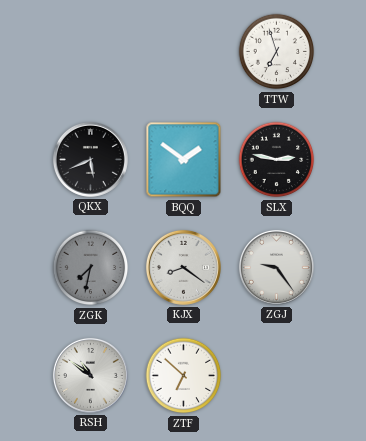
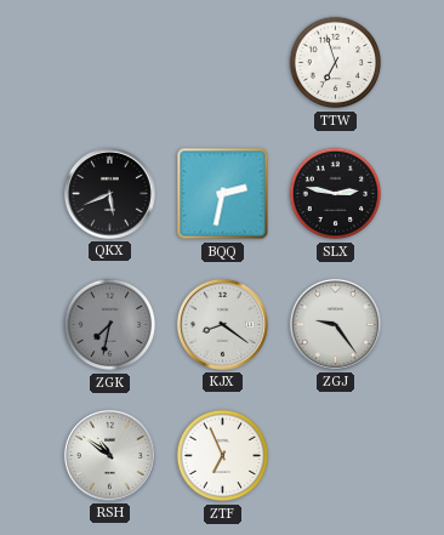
BQQ: 1:51 -> 2:32 (223, 194)
ZTF: 6:52 -> 6:56 (223, 456)
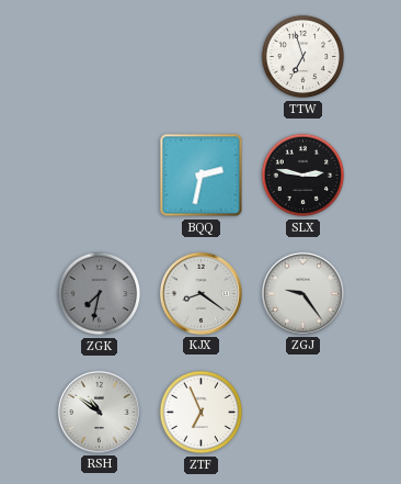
QKX: 5:41 -> none (109, 193)
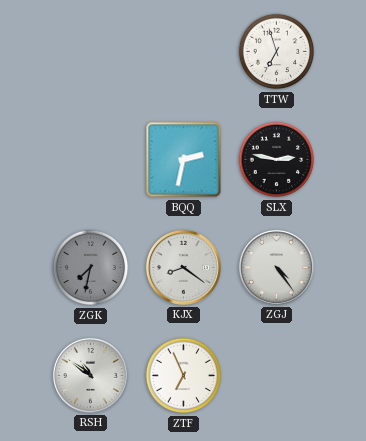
ZGJ: 9:24 -> 4:24 (276, 267)
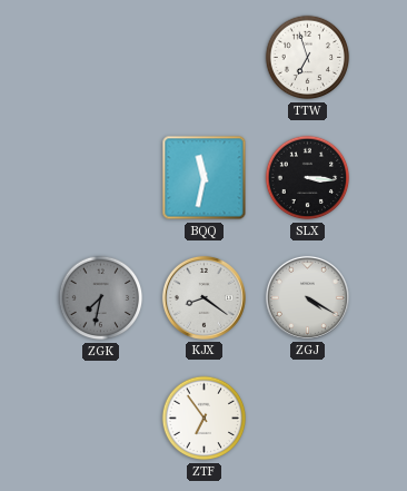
BQQ: 2:32 -> 11:32 (205, 178)
SLX: 2:47 -> 3:16 (308, 178)
ZGJ: 4:24 -> 4:20 (307, 297)
RSH: 10:51 -> none (90, 375)
ZTF: 6:56 -> 6:54 (205, 419)
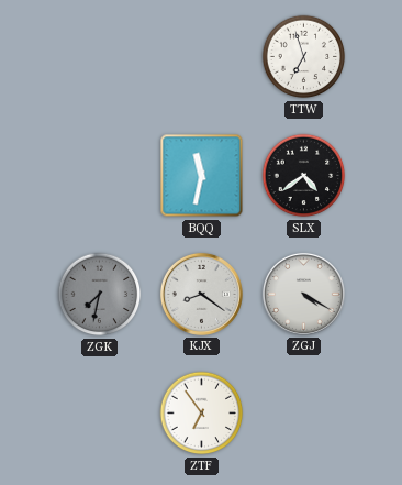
SLX: 3:16 -> 4:39 (304, 176)
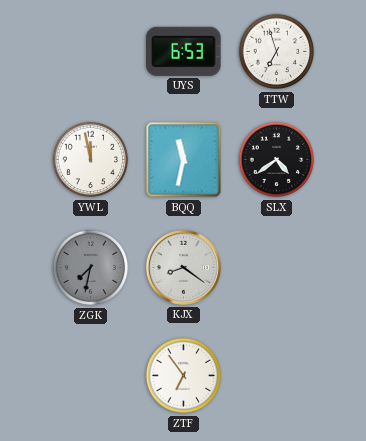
UYS: none -> 6:53 (184, 51)
YWL: none -> 11:58 (91, 160)
ZGJ: 4:20 -> none (303, 294)
